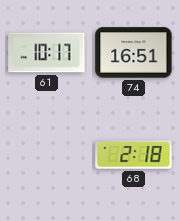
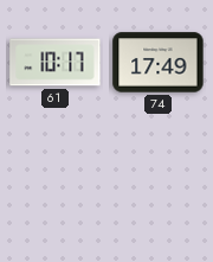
74: 16:51 -> 17:49 (159, 63)
68: 2:18 -> none (134, 155)
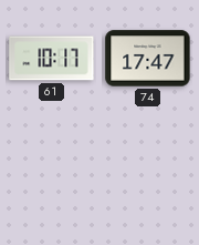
74: 17:49 -> 17:47 (148, 59)
